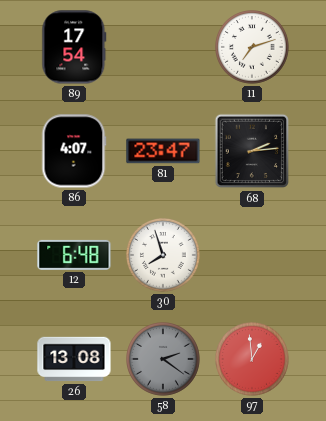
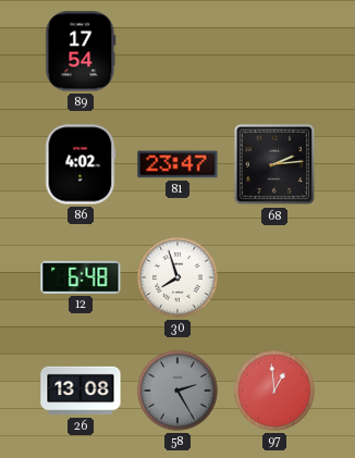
11: 7:12 -> none (253, 48)
86: 4:07 -> 4:02 (81, 164)
58: 2:21 -> 2:25 (179, 392)
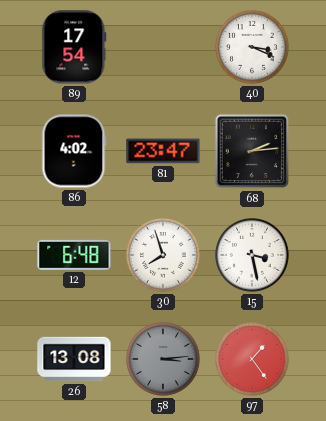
40: none -> 3:19 (253, 48)
15: none -> 3:28 (253, 256)
58: 2:25 -> 3:14 (164, 360)
97: 12:59 -> 1:24 (253, 360)
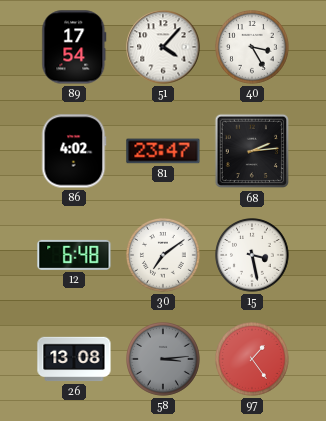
51: none -> 4:07 (163, 47)
40: 3:19 -> 3:25 (253, 48)
30: 7:57 -> 7:09 (164, 256)
